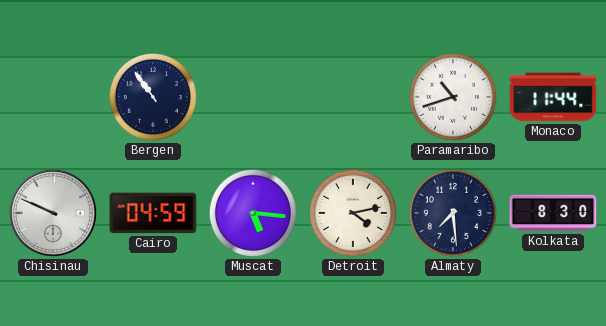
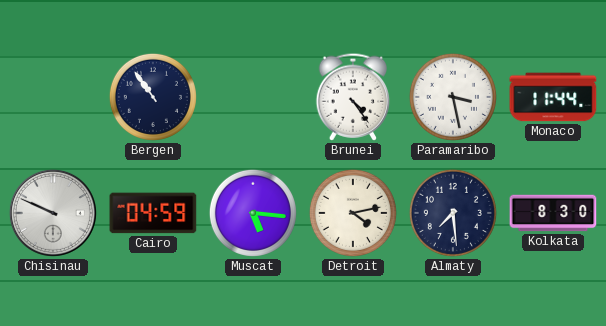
Brunei: none -> 4:24 (353, 97)
Paramaribo: 10:42 -> 3:28 (453, 97)
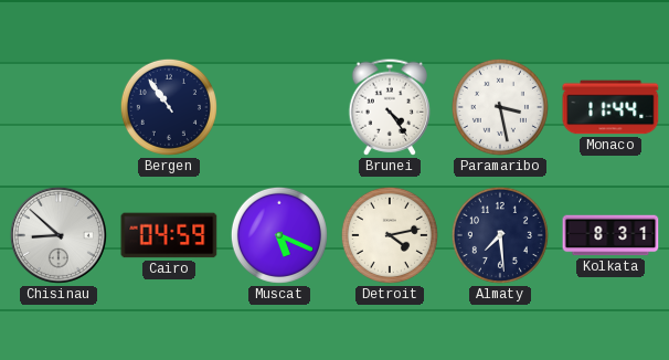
Chisinau: 9:49 -> 8:52 (59, 235)
Muscat: 5:16 -> 5:19 (279, 235)
Kolkata: 8:30 -> 8:31 (610, 235)
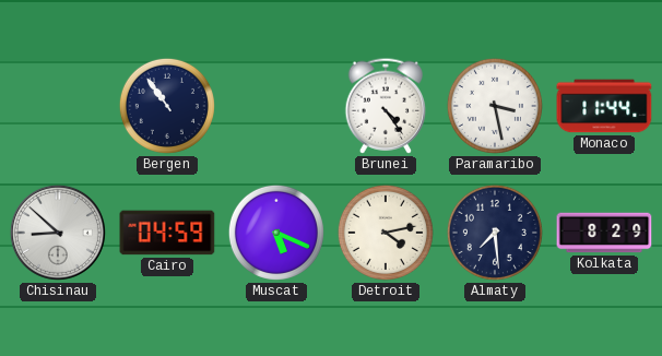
Kolkata: 8:31 -> 8:29 (604, 233)
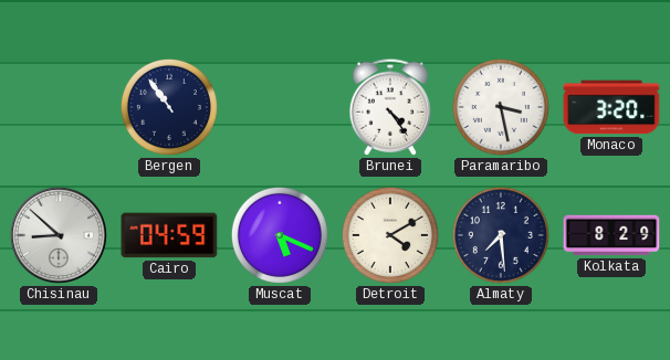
Monaco: 11:44 -> 3:20 (611, 107)
Detroit: 4:13 -> 4:10 (390, 235)
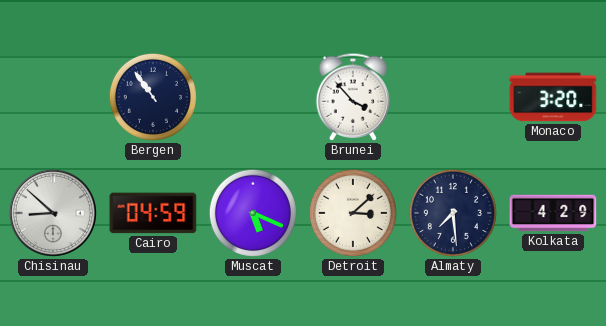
Brunei: 4:24 -> 3:53 (353, 97)
Paramaribo: 3:28 -> none (501, 107)
Detroit: 4:10 -> 3:08 (353, 213)
Kolkata: 8:29 -> 4:29 (553, 213)
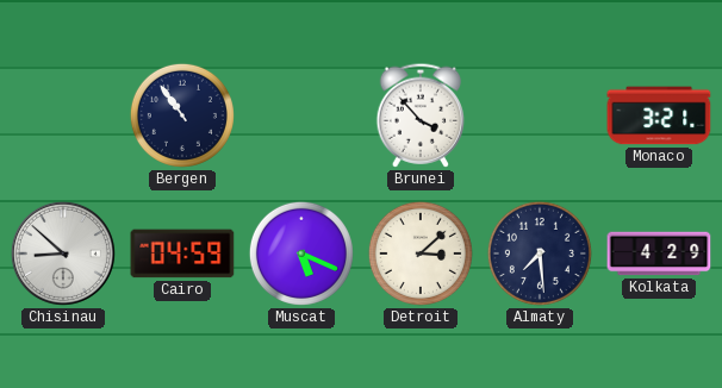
Monaco: 3:20 -> 3:21 (659, 115)
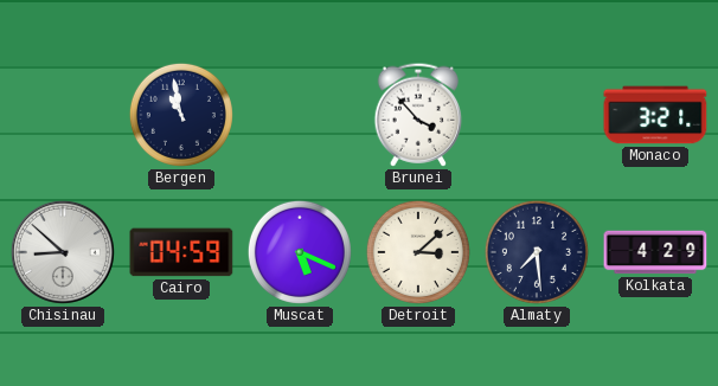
Bergen: 10:54 -> 10:58 (181, 115)
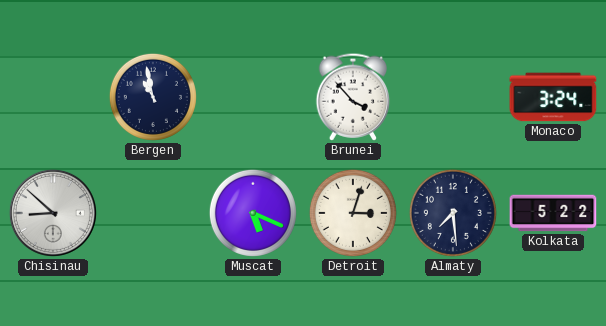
Monaco: 3:21 -> 3:24 (553, 97)
Cairo: 04:59 -> none (181, 252)
Detroit: 3:08 -> 3:03 (353, 213)
Kolkata: 4:29 -> 5:22 (553, 213)
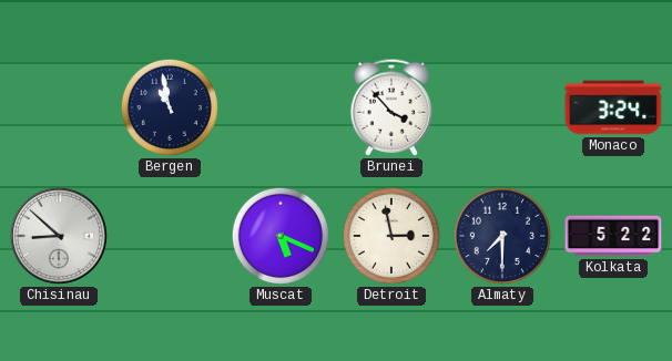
Detroit: 3:03 -> 2:58 (391, 236)
Almaty: 7:29 -> 7:30 (502, 236)
